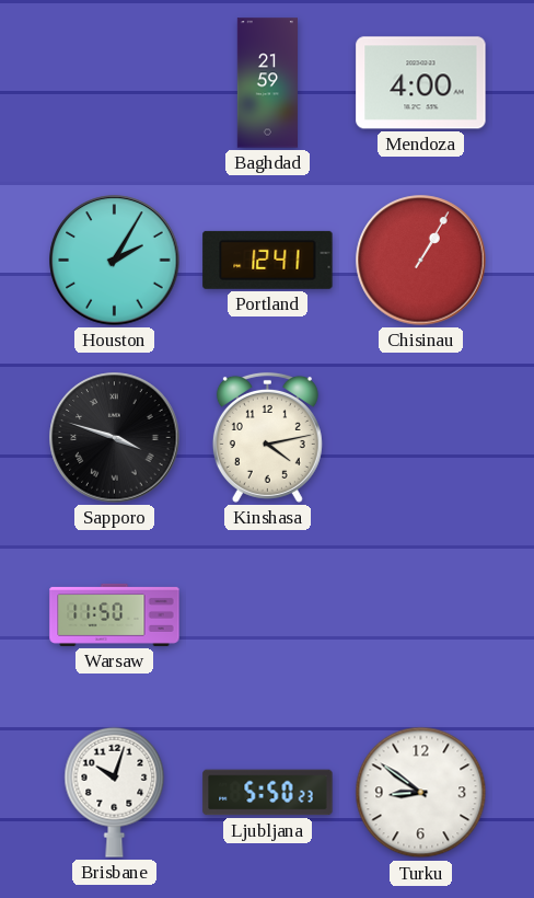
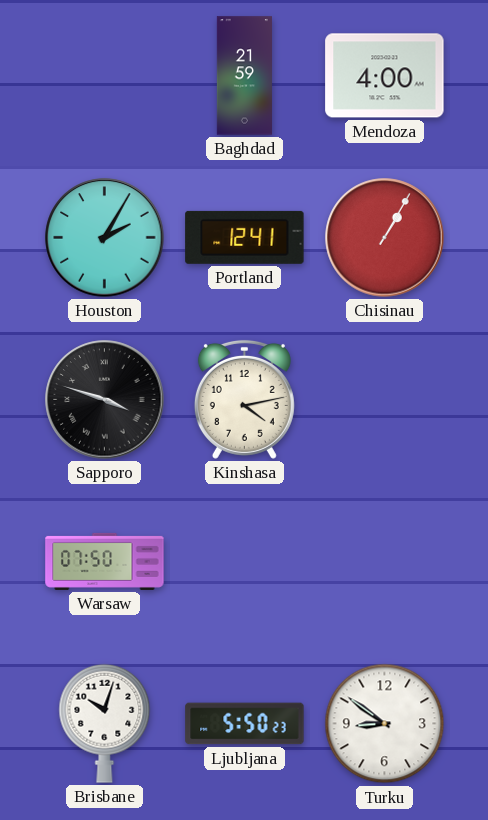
Warsaw: 11:50 -> 07:50 (105, 561)
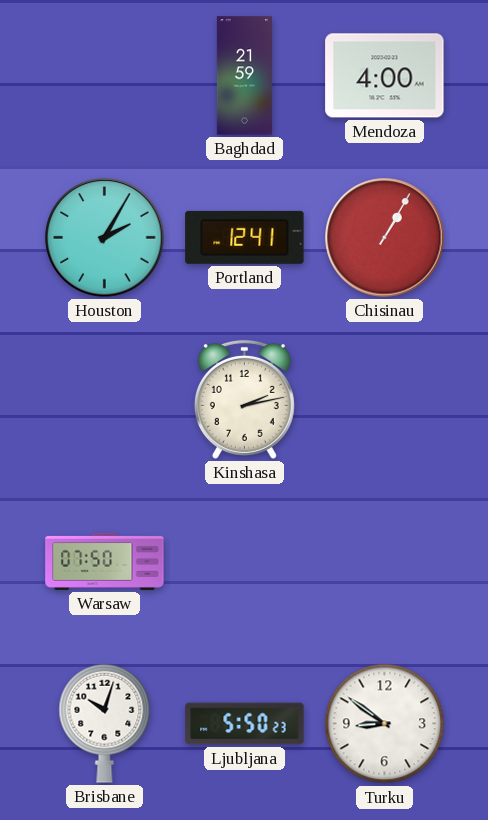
Sapporo: 3:48 -> none (105, 400)
Kinshasa: 4:13 -> 2:13 (244, 399)
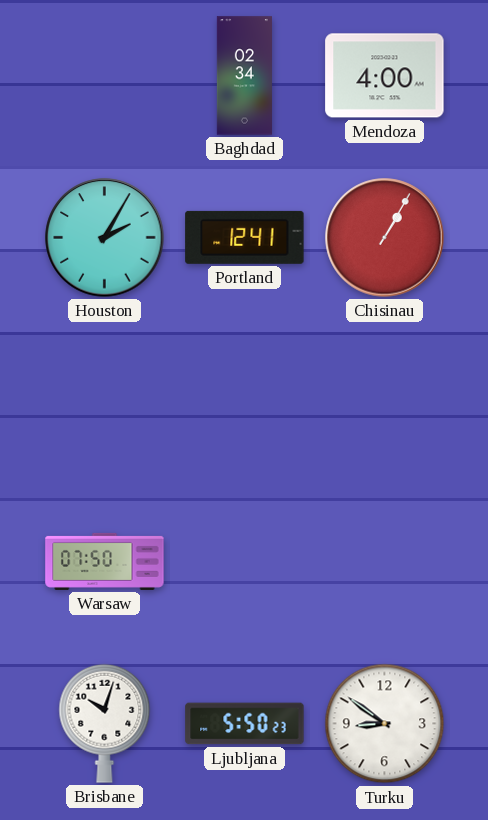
Baghdad: 21:59 -> 02:34 (244, 76)
Kinshasa: 2:13 -> none (244, 399)
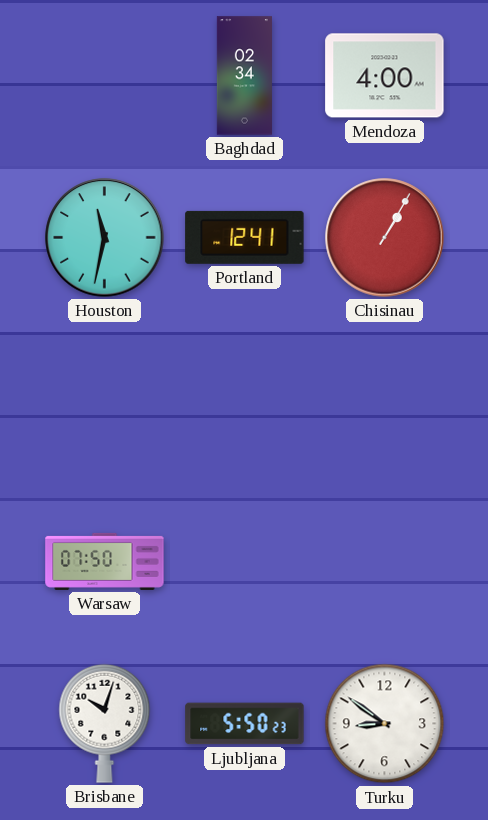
Houston: 2:05 -> 11:32 (105, 238)
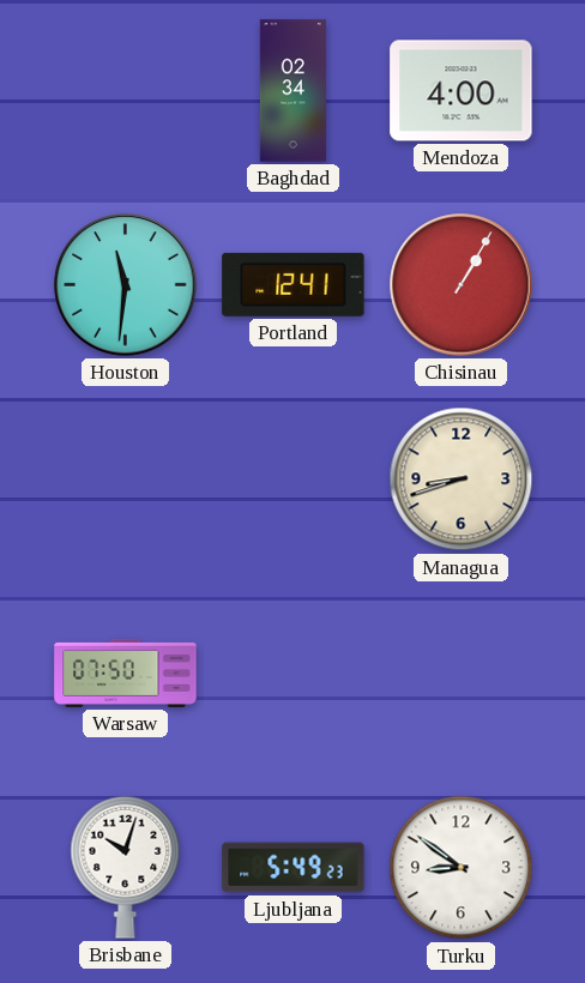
Houston: 11:32 -> 11:31 (126, 285)
Managua: none -> 8:42 (462, 480)
Ljubljana: 5:50 -> 5:49 (294, 868)
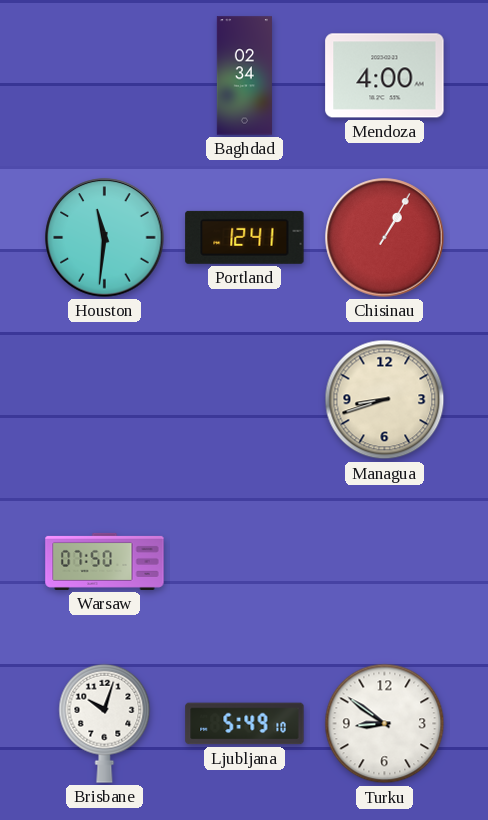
Ljubljana: 5:49:23 -> 5:49:10 (245, 724)
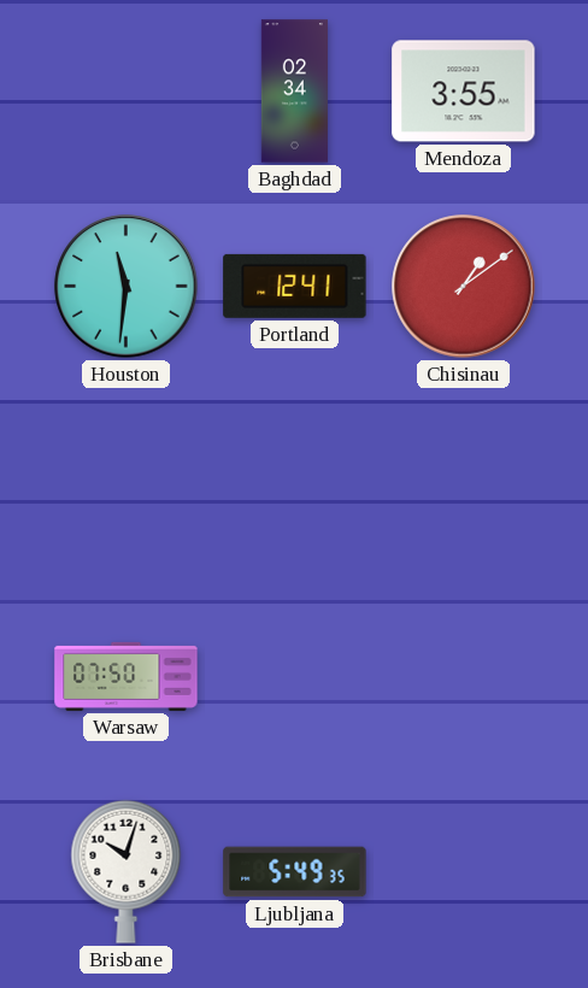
Mendoza: 4:00 -> 3:55 (464, 92)
Chisinau: 1:05 -> 1:09 (464, 287)
Managua: 8:42 -> none (385, 400)
Ljubljana: 5:49:10 -> 5:49:35 (295, 872)
Turku: 8:51 -> none (385, 724)
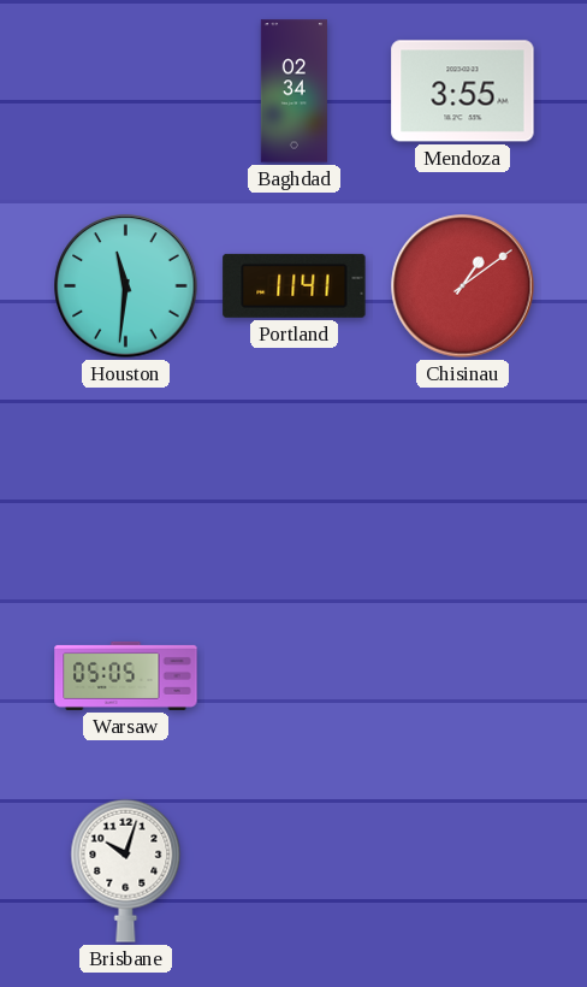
Portland: 12:41 -> 11:41 (295, 285)
Warsaw: 07:50 -> 05:05 (126, 675)
Ljubljana: 5:49 -> none (295, 872)
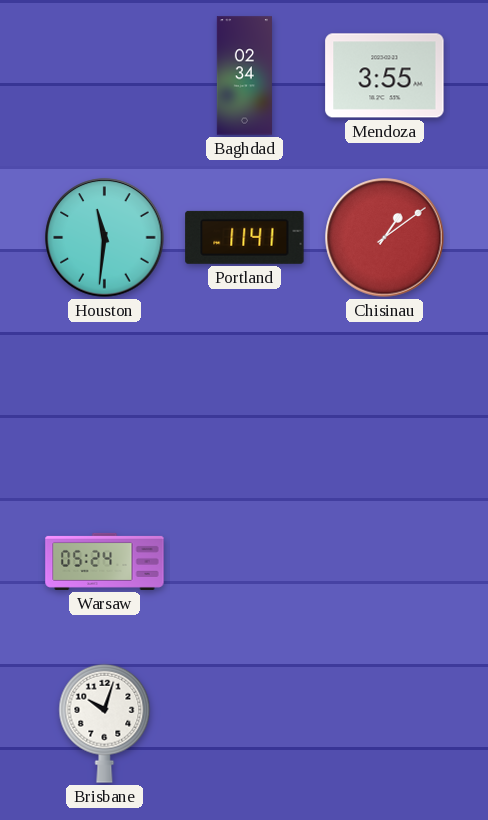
Warsaw: 05:05 -> 05:24 (105, 561)
